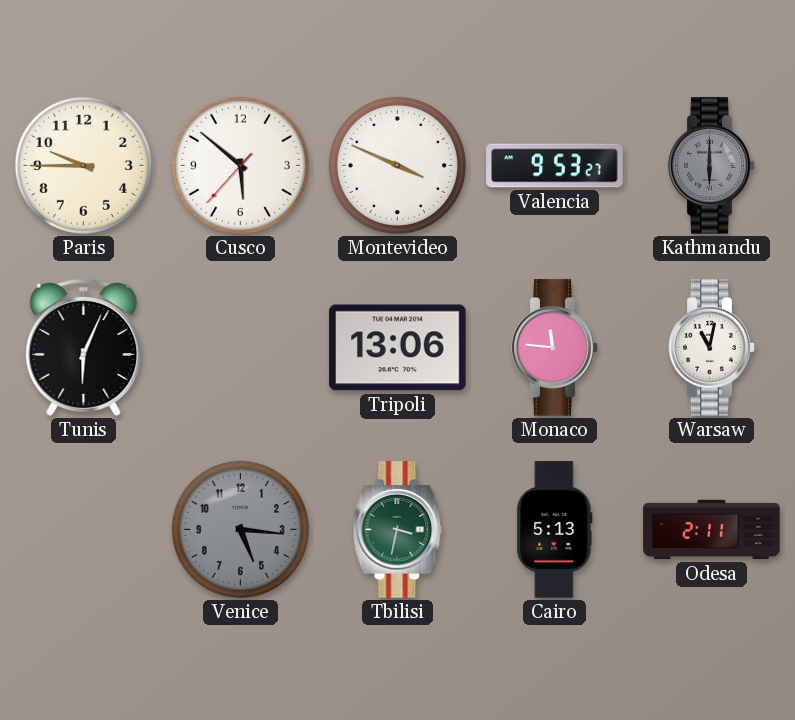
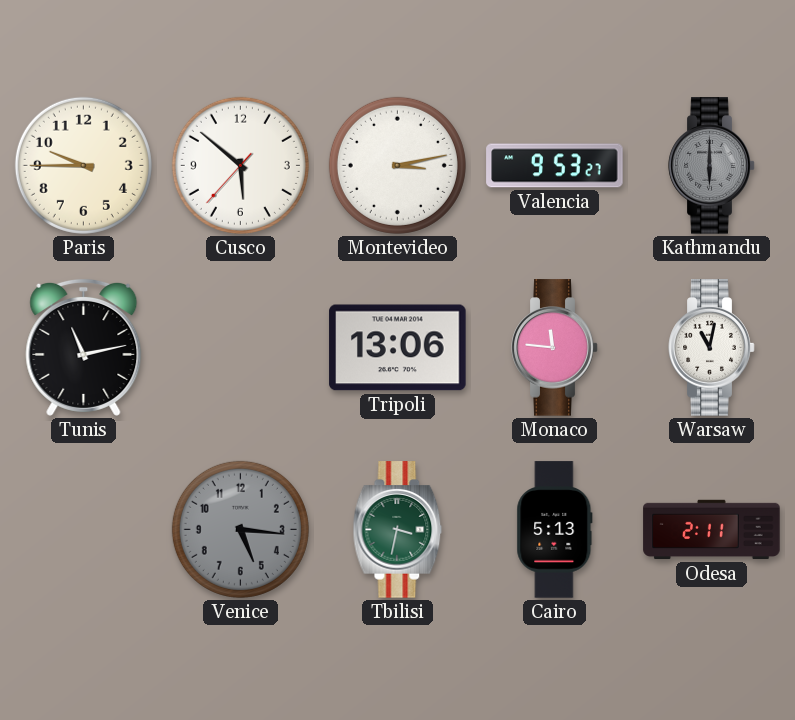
Montevideo: 3:49 -> 3:13 (397, 165)
Tunis: 6:04 -> 11:13 (84, 347)
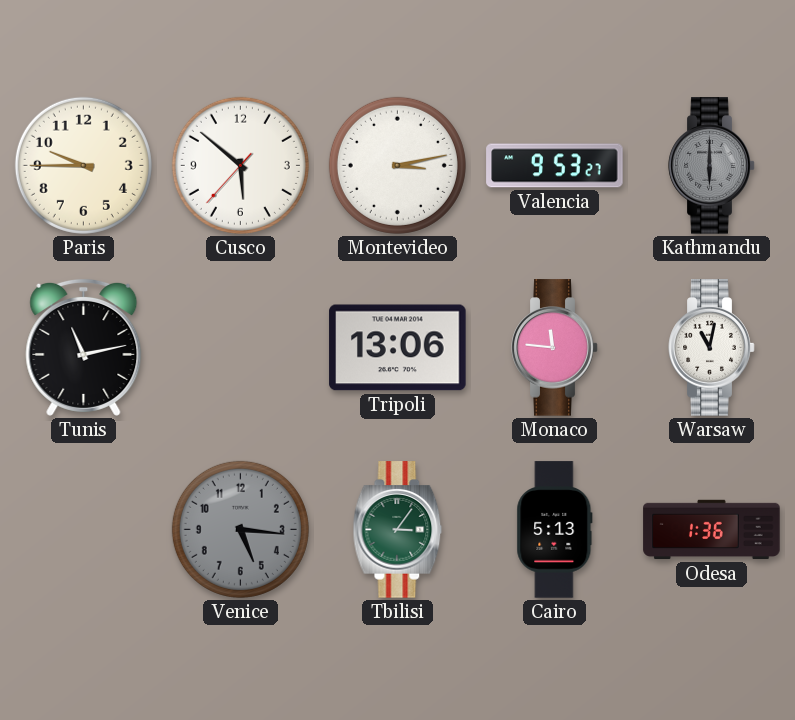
Tbilisi: 3:32 -> 3:06 (398, 530)
Odesa: 2:11 -> 1:36 (712, 530)
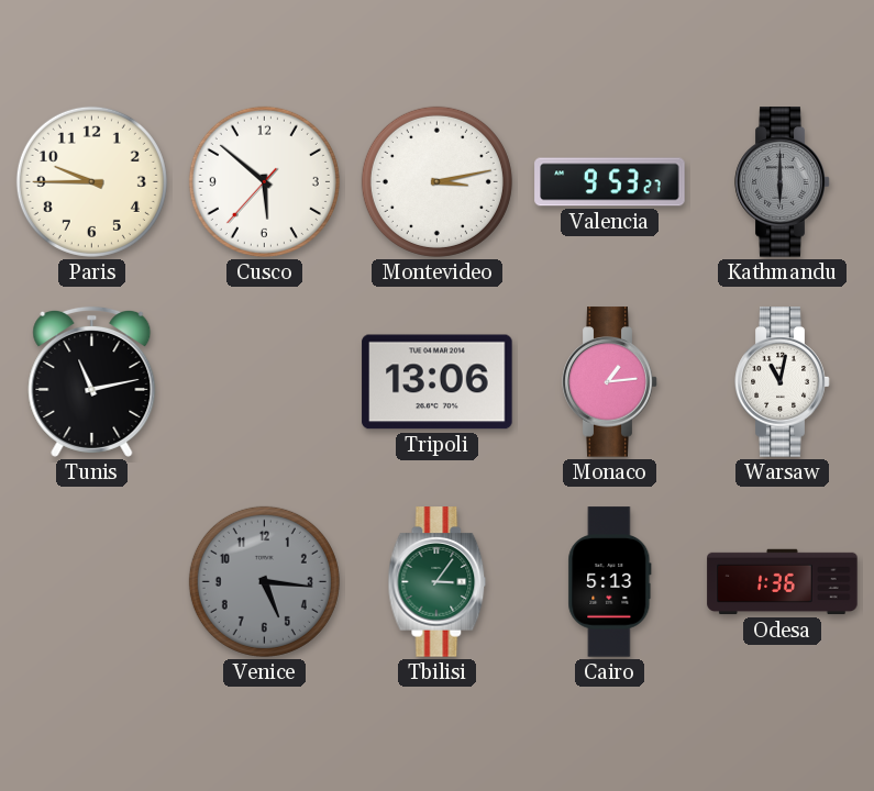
Monaco: 11:46 -> 1:14 (610, 382)
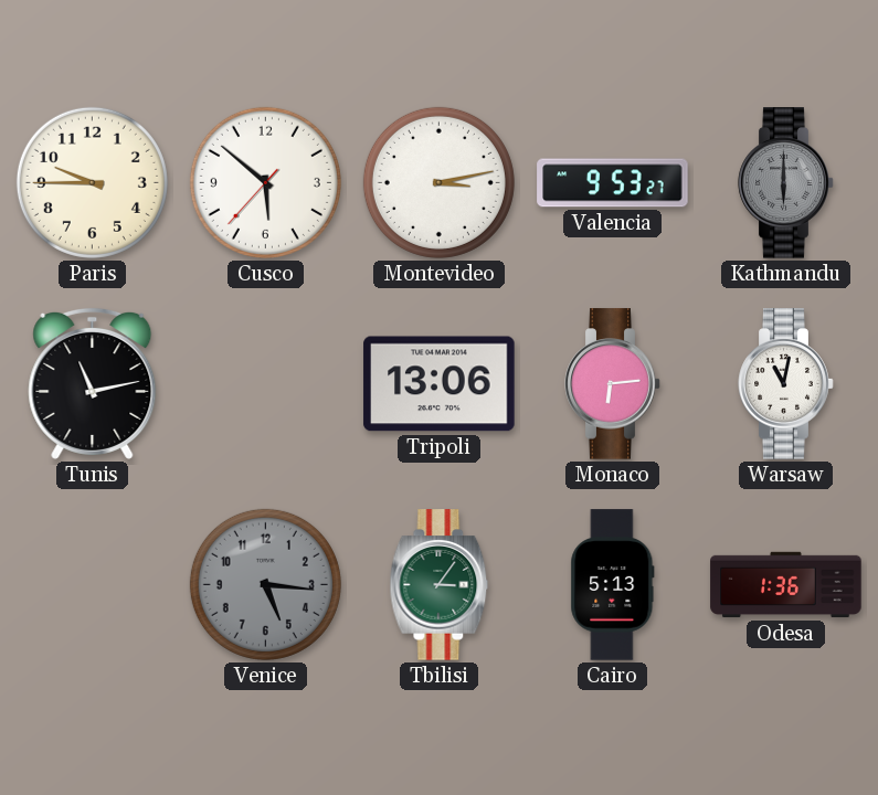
Monaco: 1:14 -> 6:14 (613, 384)
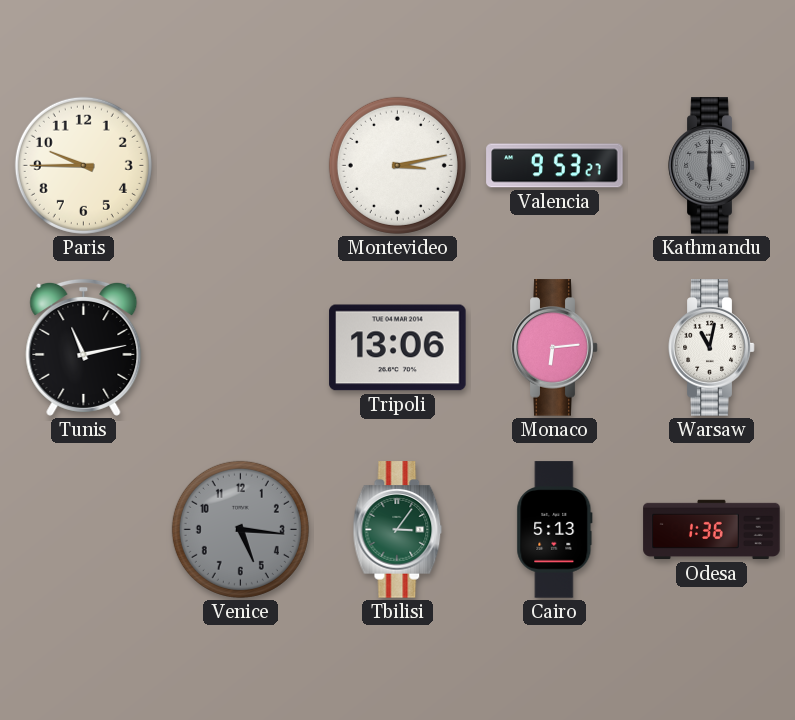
Cusco: 5:51 -> none (265, 182)
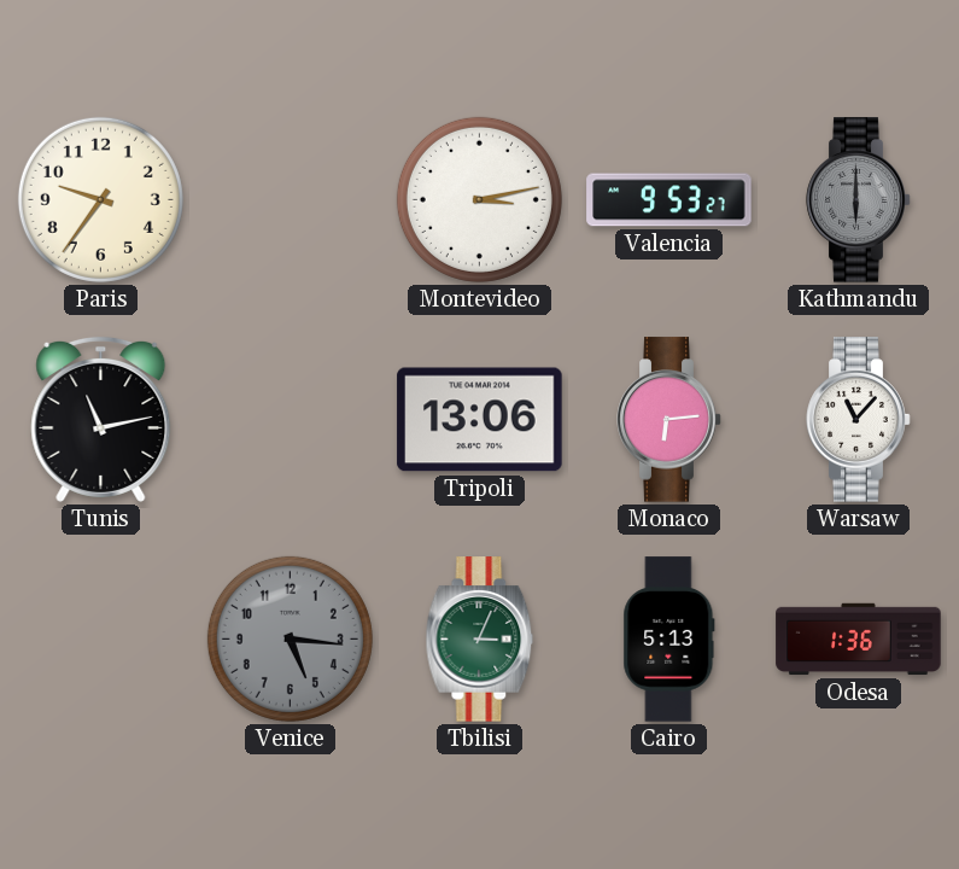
Paris: 9:45 -> 9:36 (100, 199)
Warsaw: 11:02 -> 11:07 (859, 420)
Tbilisi: 3:06 -> 3:04 (480, 640)
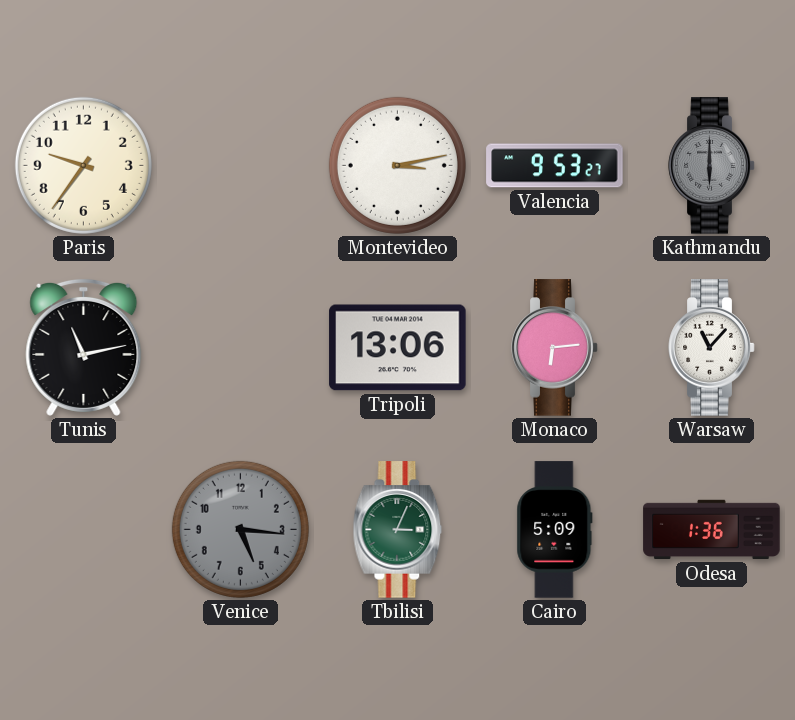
Cairo: 5:13 -> 5:09 (555, 530)
